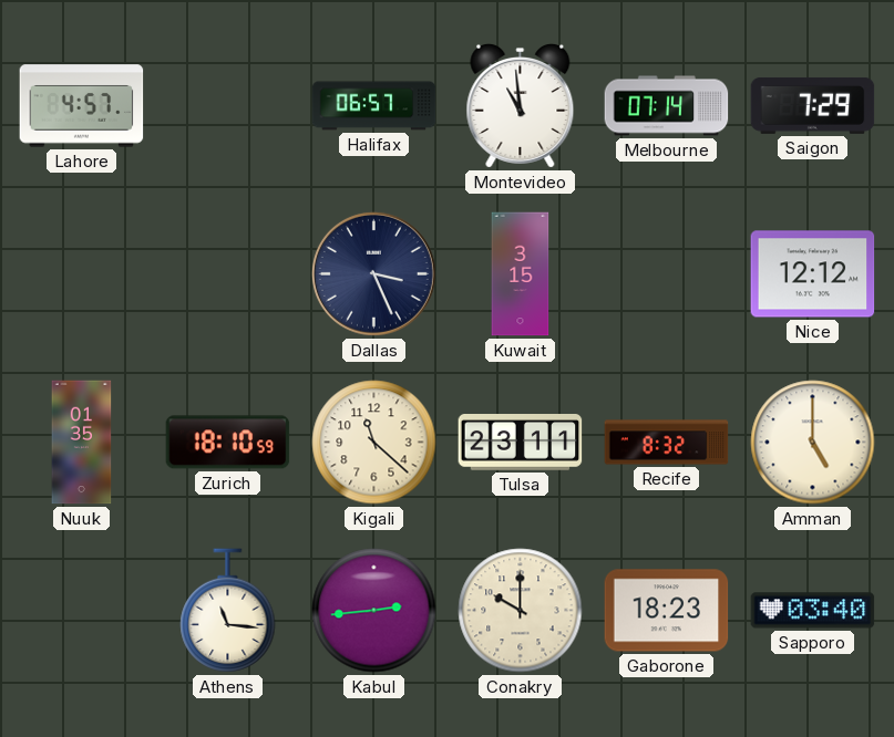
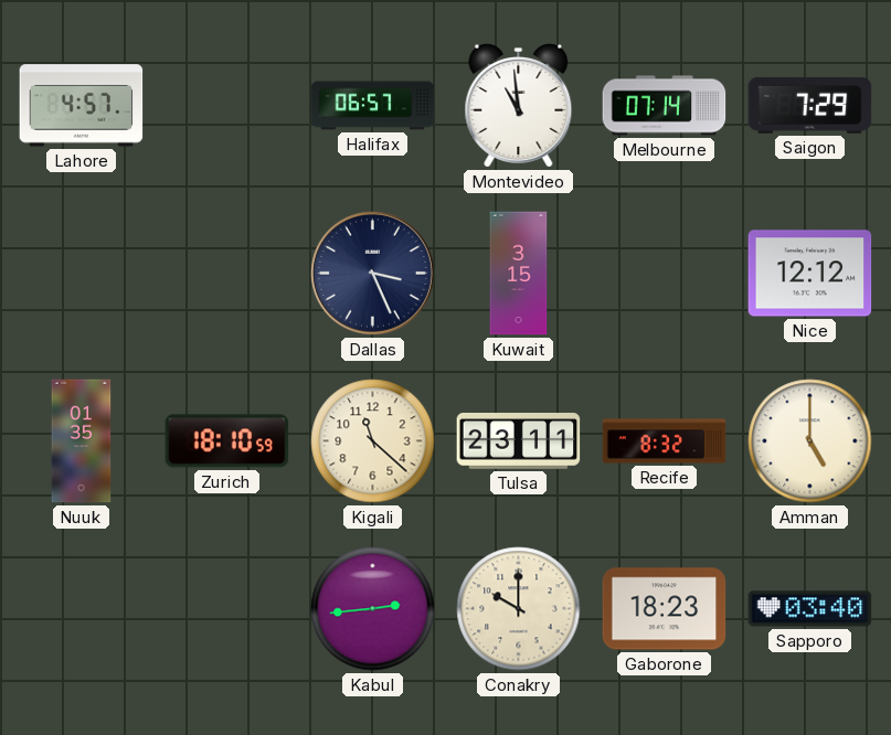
Athens: 11:16 -> none (228, 611)
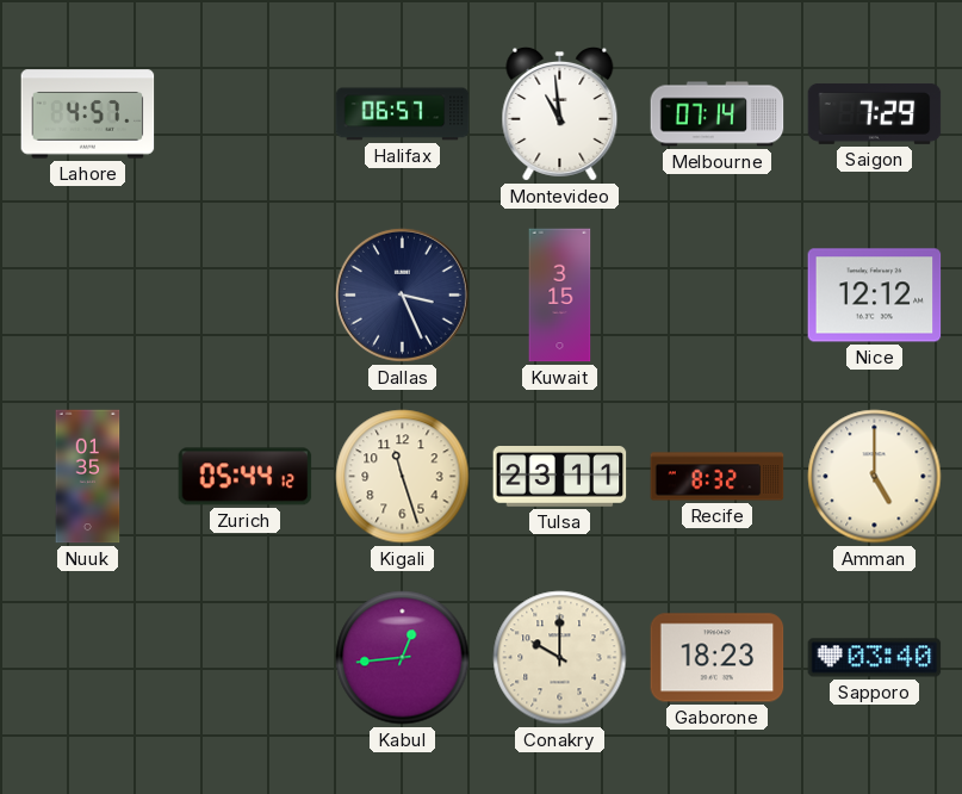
Zurich: 18:10 -> 05:44 (246, 477)
Kigali: 11:22 -> 11:27 (403, 477)
Kabul: 2:44 -> 12:44 (403, 658)
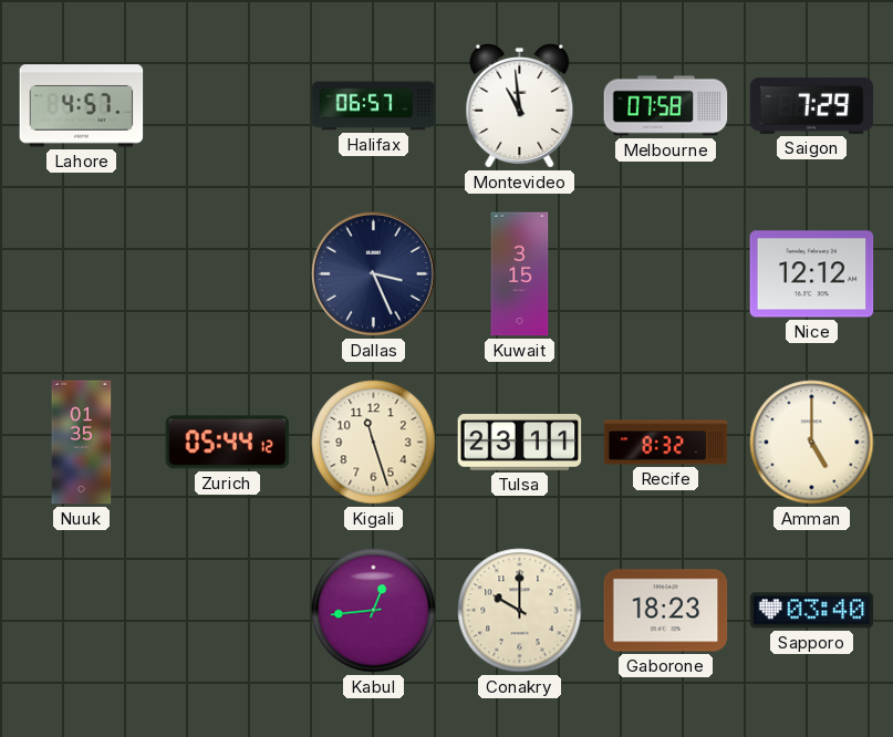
Melbourne: 07:14 -> 07:58 (666, 106)
